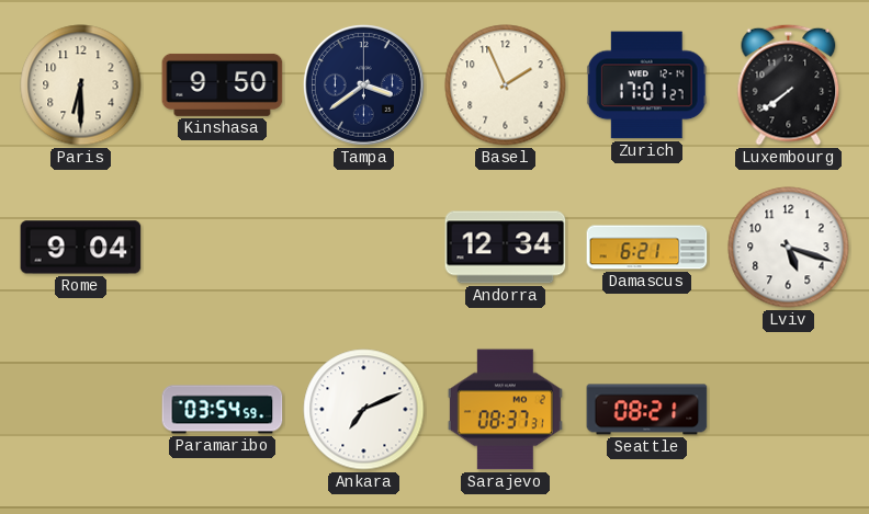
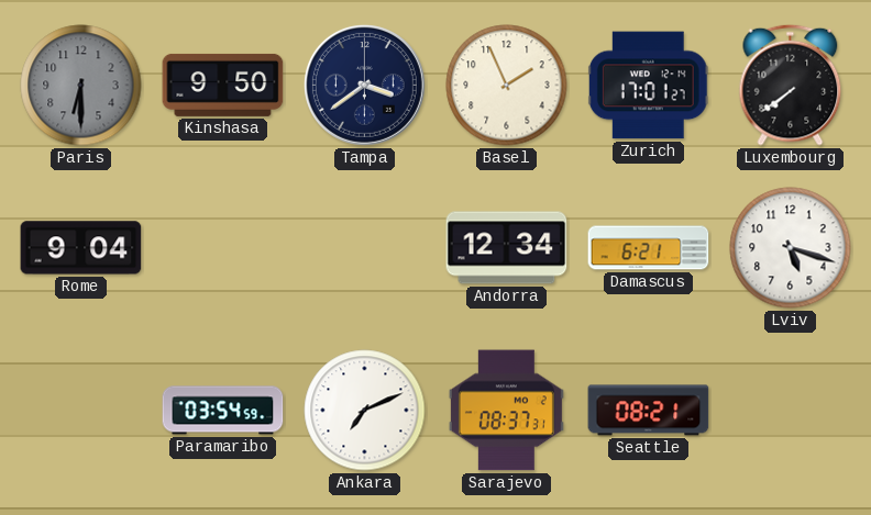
Paris dial: cream -> grey (81, 86)
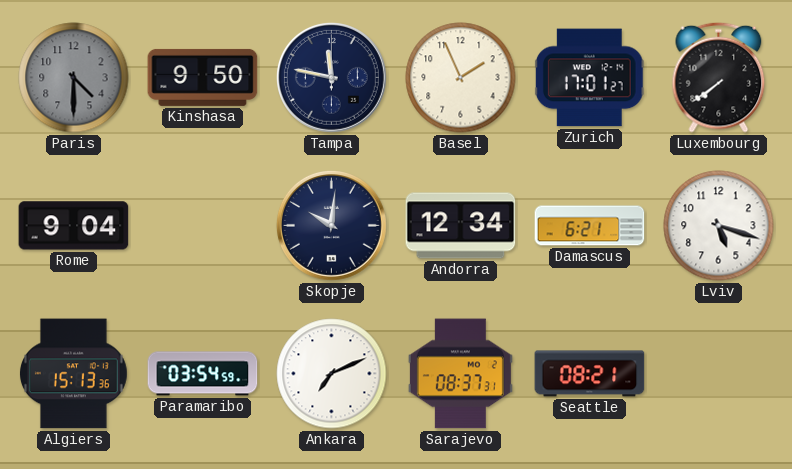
Paris: 6:30 -> 4:30 (74, 78)
Tampa: 3:39 -> 11:47 (331, 77)
Skopje: none -> 10:01 (331, 225)
Algiers: none -> 15:13 (73, 374)
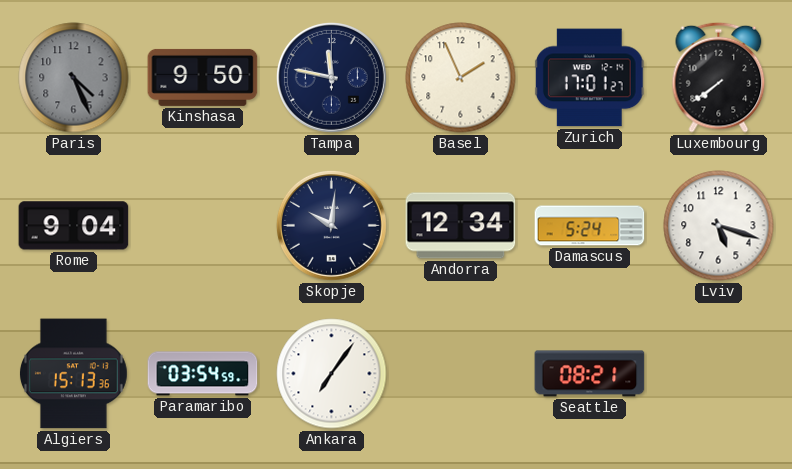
Paris: 4:30 -> 4:26 (74, 78)
Damascus: 6:21 -> 5:24 (590, 226)
Ankara: 7:11 -> 7:06 (332, 374)
Sarajevo: 08:37 -> none (460, 374)
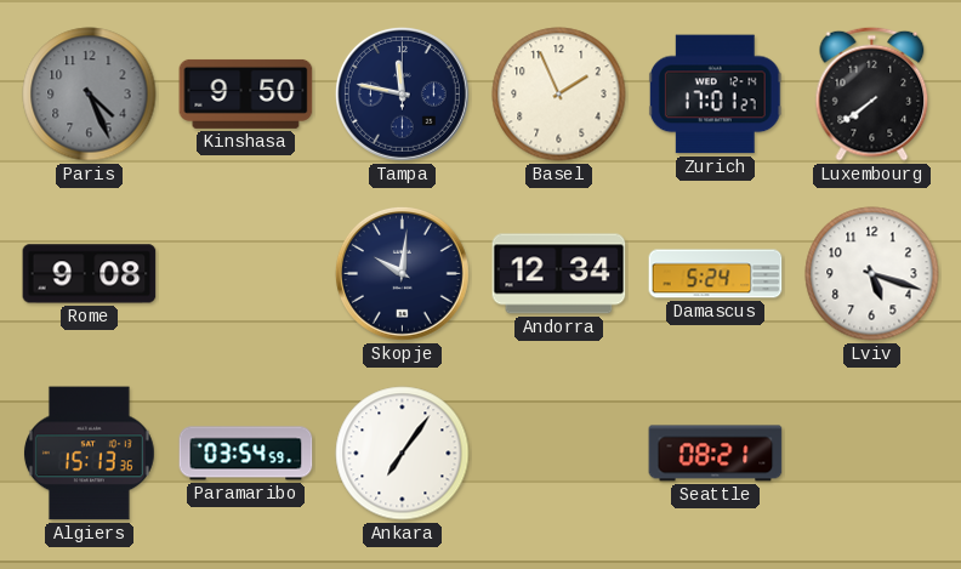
Rome: 9:04 -> 9:08 (90, 274)
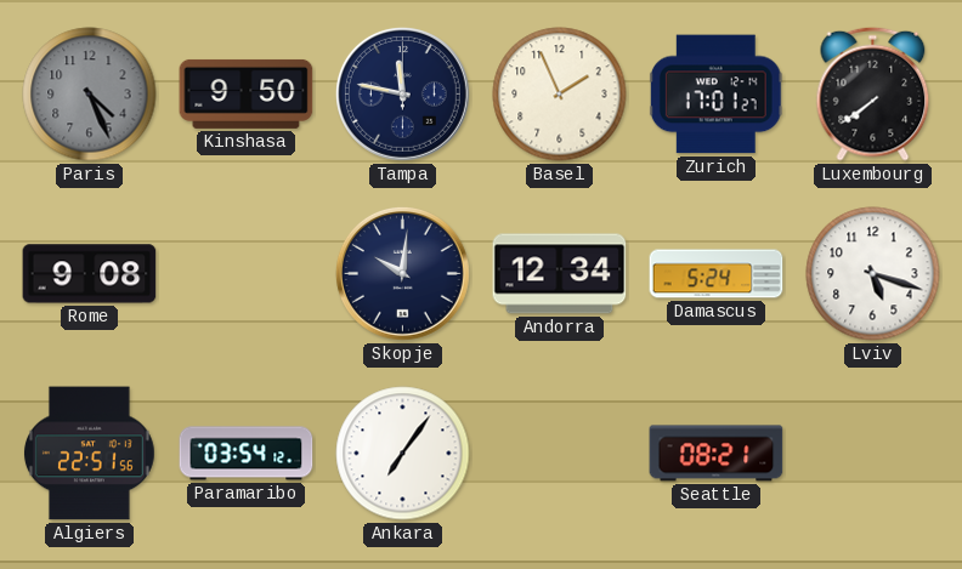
Algiers: 15:13 -> 22:51 (89, 454)
Paramaribo: 03:54:59 -> 03:54:12 (247, 454)
